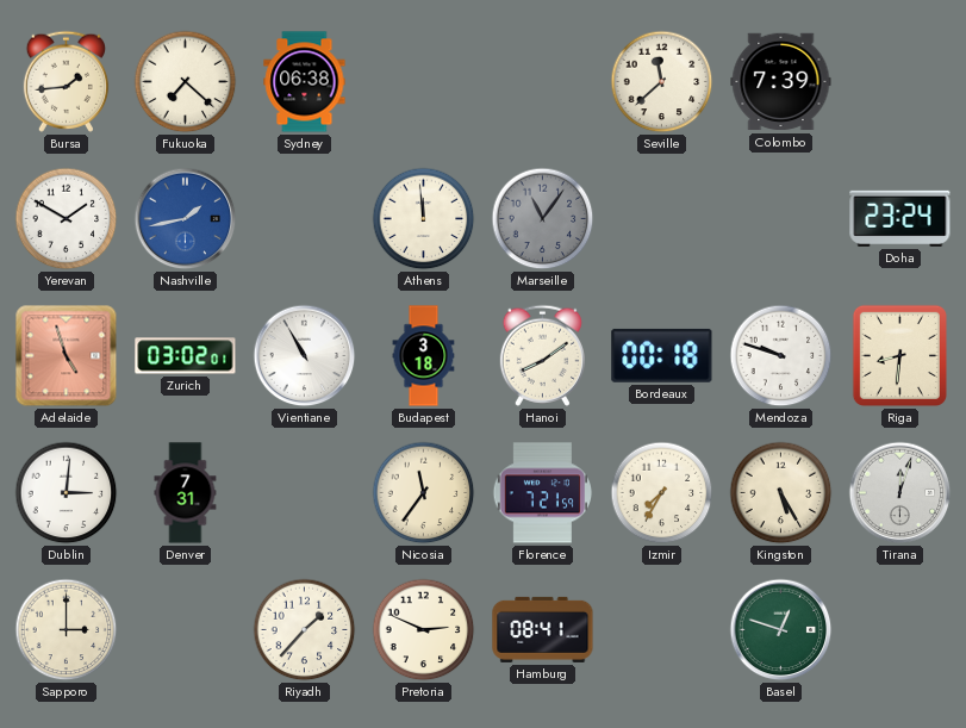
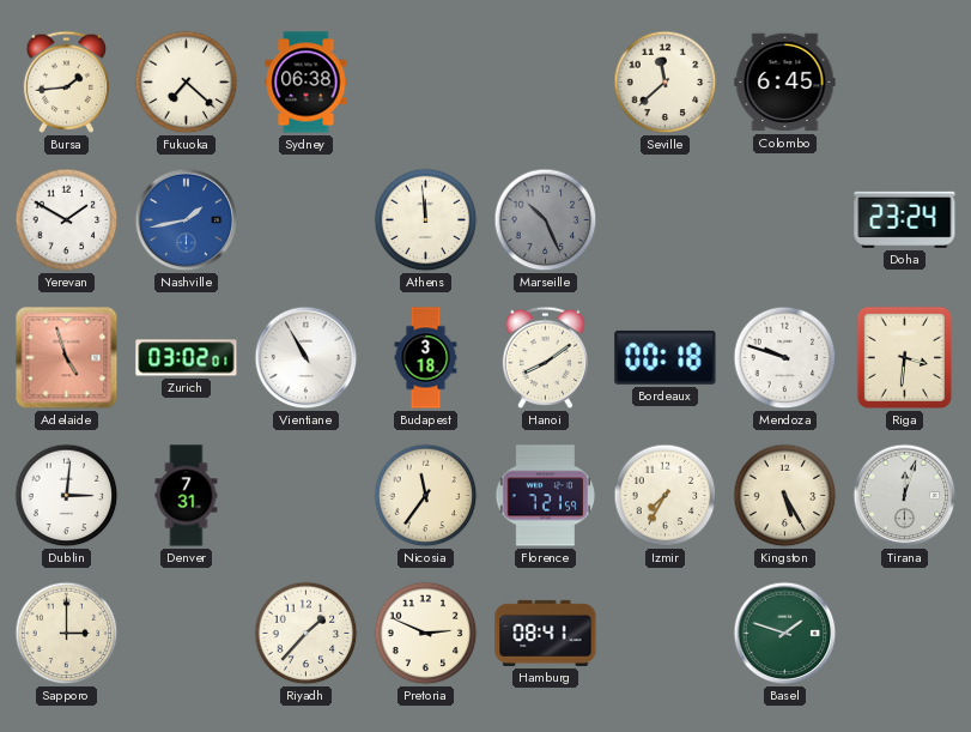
Colombo: 7:39 -> 6:45 (785, 83)
Marseille: 11:06 -> 10:26 (546, 220)
Riga: 8:31 -> 3:31 (904, 357)
Basel: 12:48 -> 1:48 (785, 634)
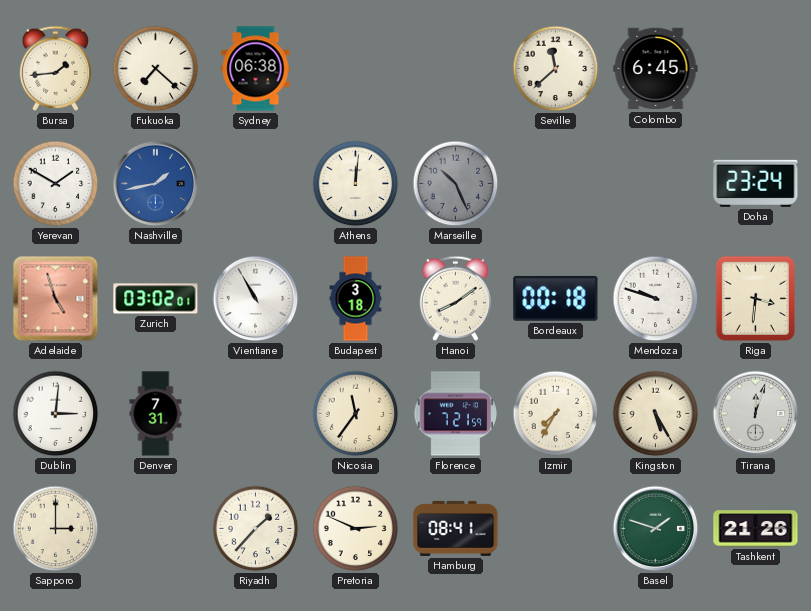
Athens: 11:59 -> 12:01 (356, 184)
Tashkent: none -> 21:26 (756, 529)
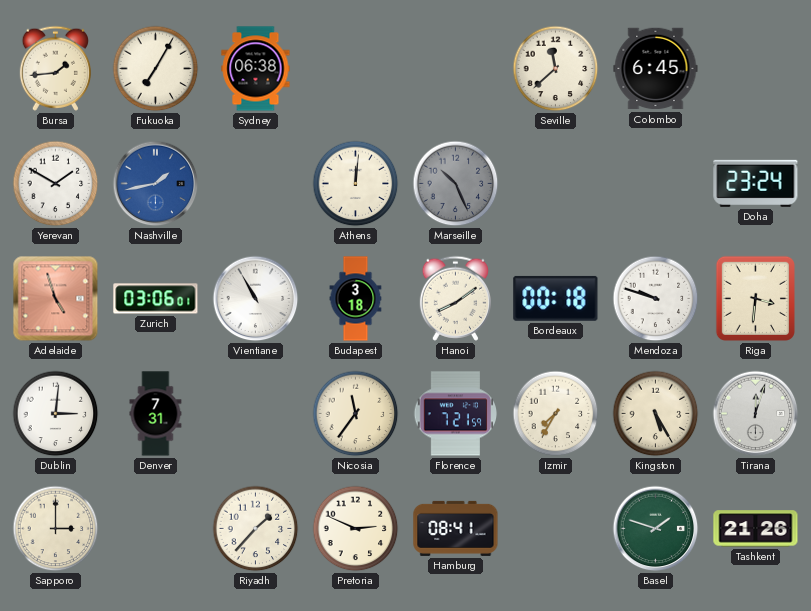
Fukuoka: 7:22 -> 7:05 (156, 69)
Zurich: 03:02 -> 03:06 (156, 299)
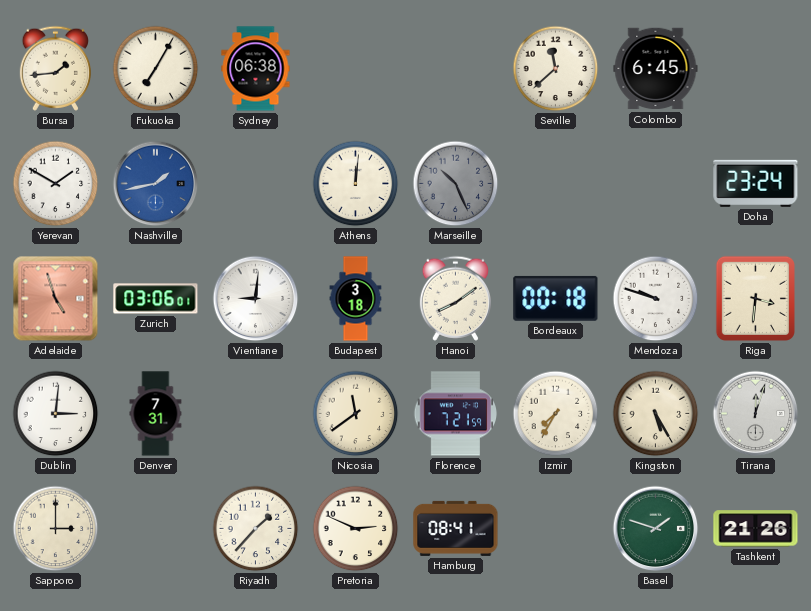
Vientiane: 10:55 -> 9:01 (256, 299)
Nicosia: 11:36 -> 11:39 (356, 414)
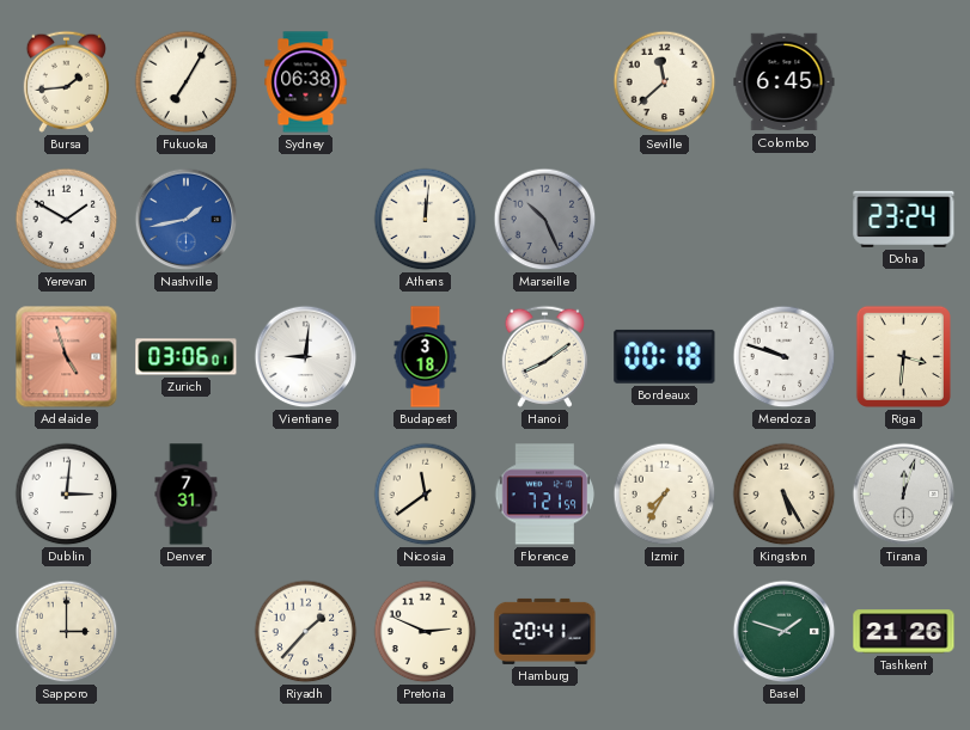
Hamburg: 08:41 -> 20:41 (545, 631)
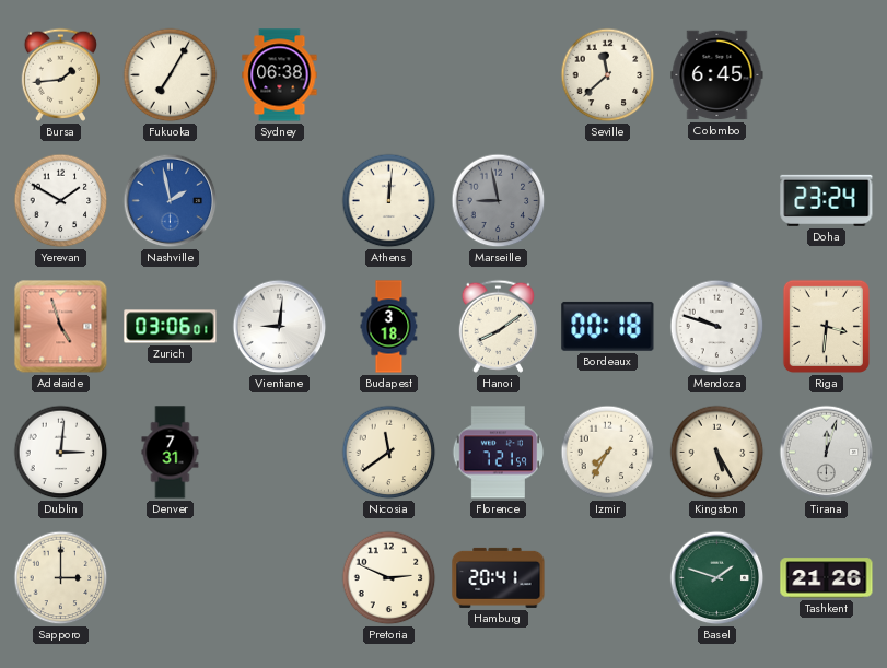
Nashville: 1:43 -> 1:58 (171, 201)
Marseille: 10:26 -> 8:58 (499, 201)
Riyadh: 1:37 -> none (306, 632)
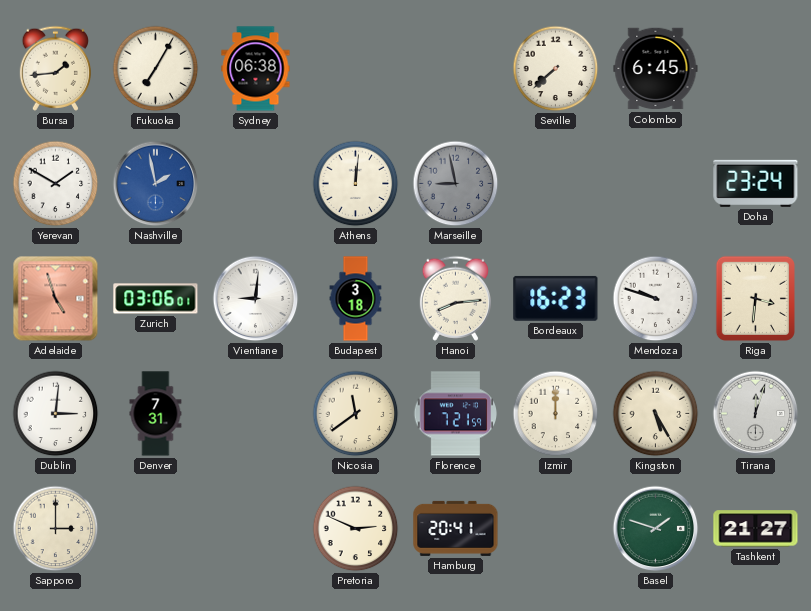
Seville: 11:38 -> 7:38 (556, 69)
Hanoi: 8:09 -> 8:14 (455, 298)
Bordeaux: 00:18 -> 16:23 (556, 298)
Izmir: 7:35 -> 12:00 (556, 414)
Tashkent: 21:26 -> 21:27 (756, 529)
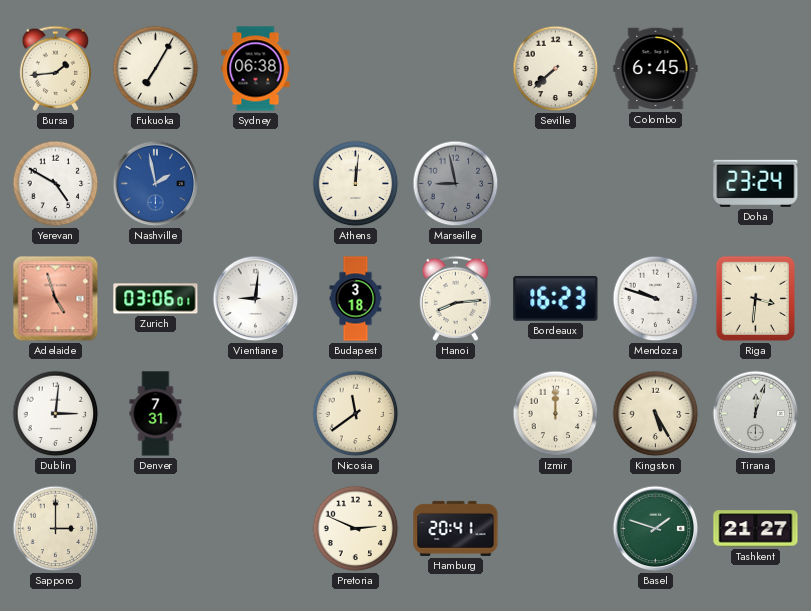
Yerevan: 1:50 -> 4:50 (56, 184)
Florence: 7:21 -> none (456, 414)
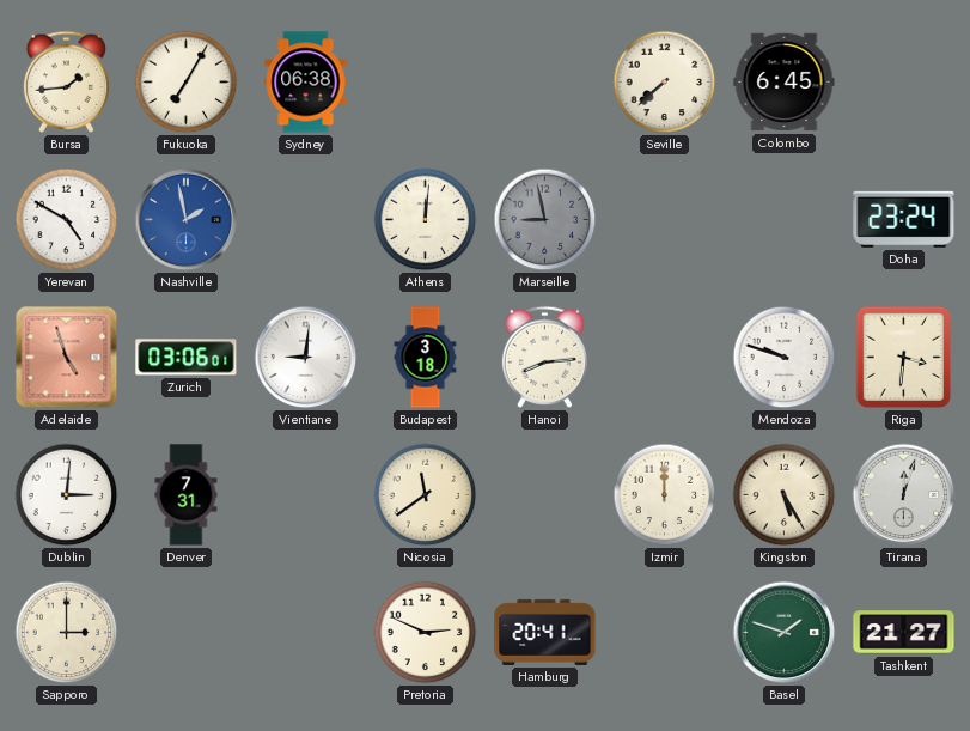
Bordeaux: 16:23 -> none (556, 298)
